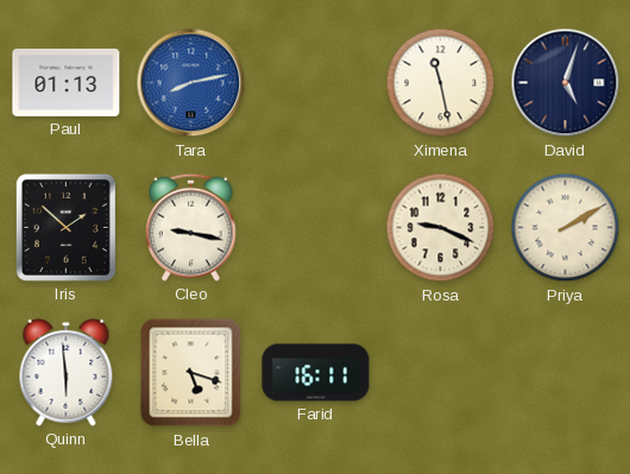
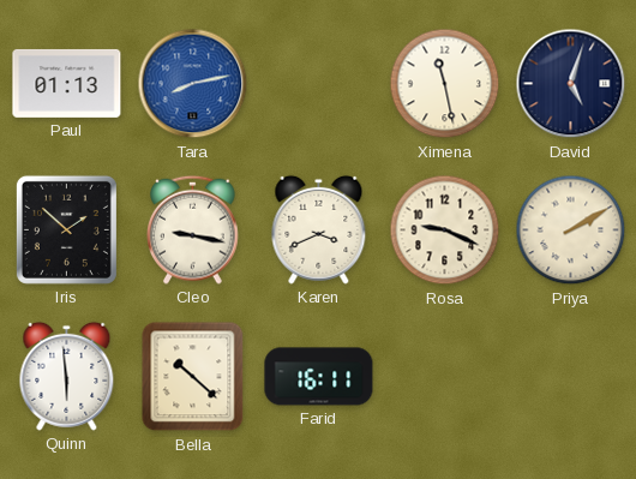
Karen: none -> 3:41 (319, 229)
Bella: 5:18 -> 10:22 (193, 377)
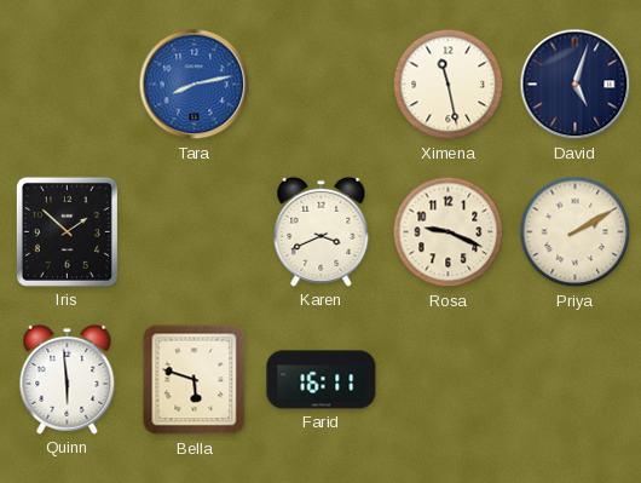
Paul: 01:13 -> none (67, 83)
Cleo: 9:17 -> none (193, 229)
Bella: 10:22 -> 5:48 (195, 380)
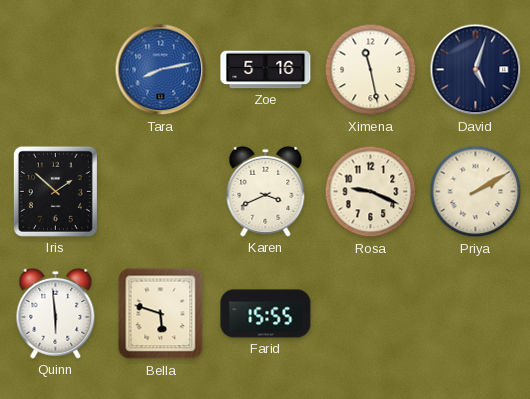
Zoe: none -> 5:16 (266, 70)
Farid: 16:11 -> 15:55 (266, 314)
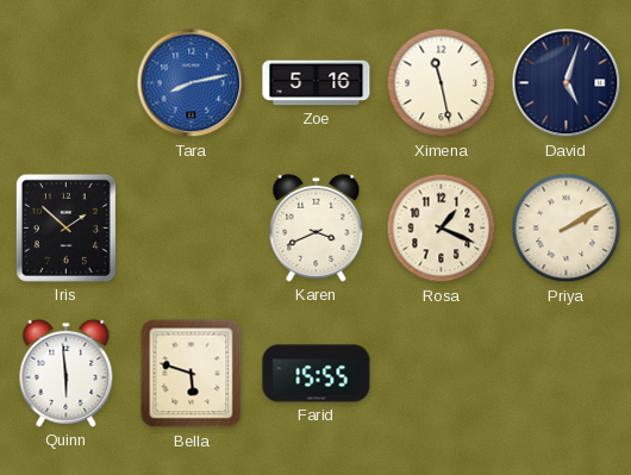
Rosa: 9:19 -> 1:19 (442, 229)
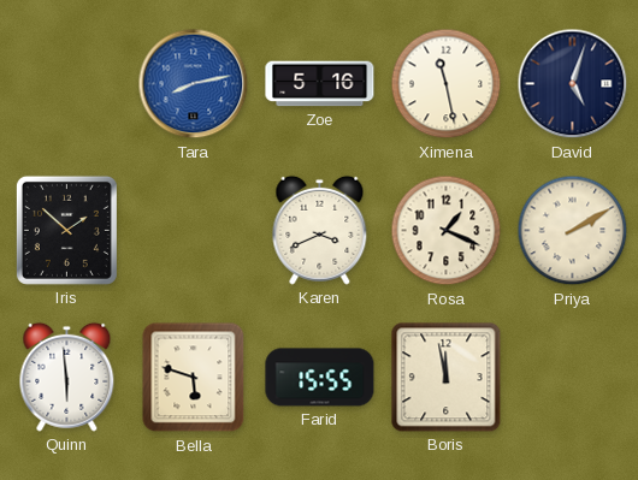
Boris: none -> 11:58 (447, 378)
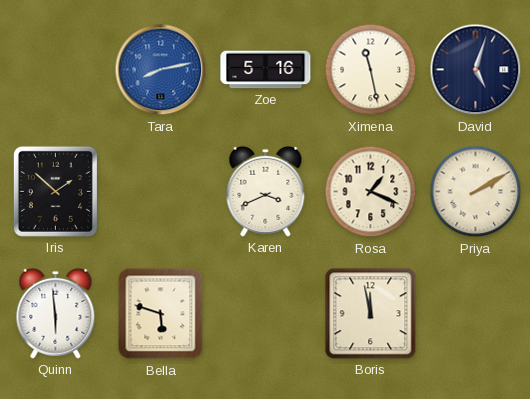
Farid: 15:55 -> none (320, 378)
